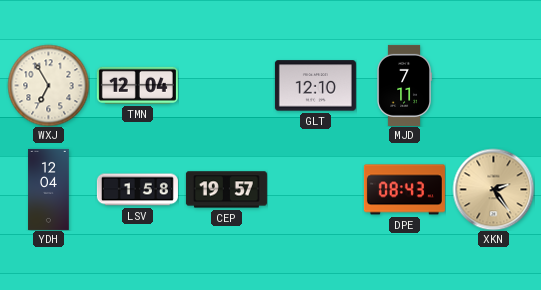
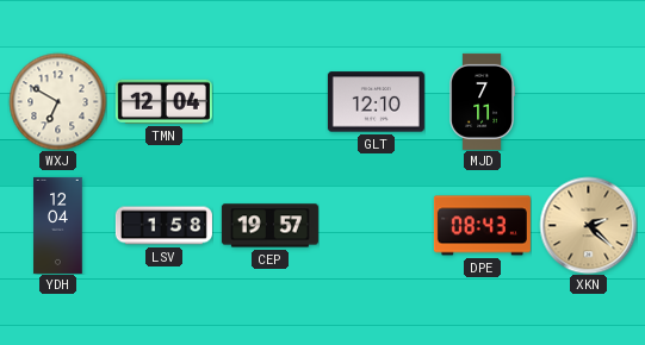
WXJ: 6:55 -> 6:50 (57, 101)
XKN: 2:24 -> 2:22 (588, 225)
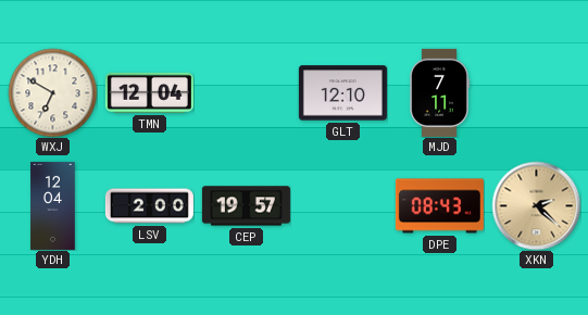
LSV: 1:58 -> 2:00 (149, 206)
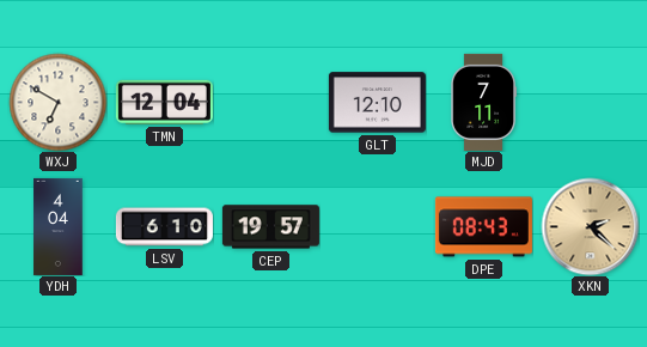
YDH: 12:04 -> 4:04 (59, 226)
LSV: 2:00 -> 6:10 (164, 227)
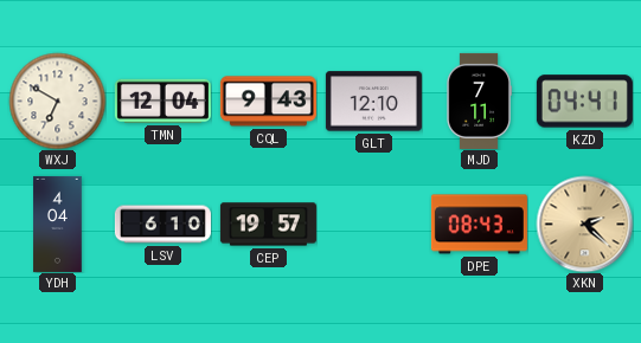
CQL: none -> 9:43 (268, 102)
KZD: none -> 04:41 (584, 102)
